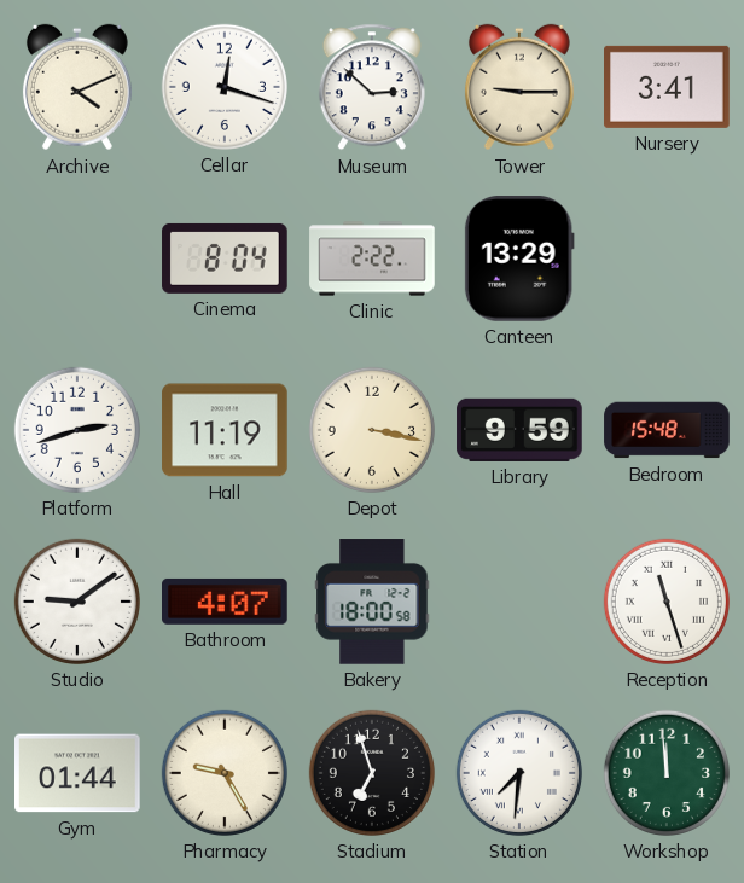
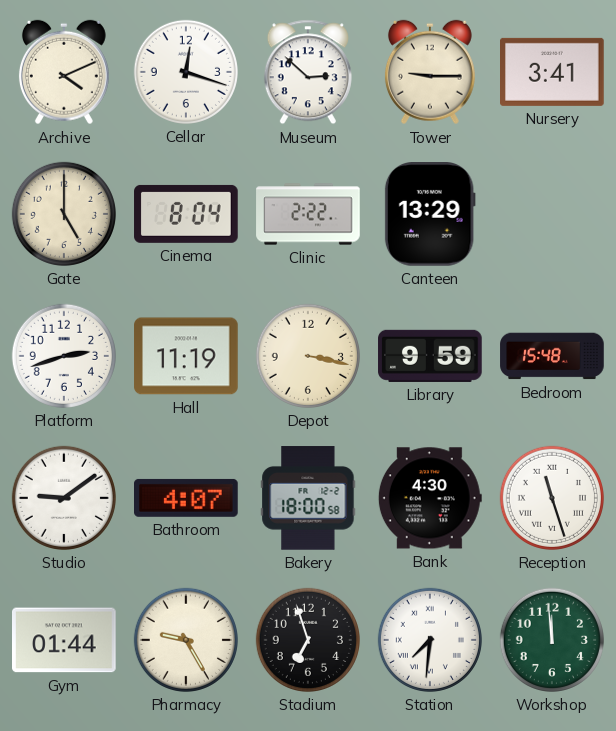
Gate: none -> 5:00 (64, 214)
Bank: none -> 4:30 (430, 498)
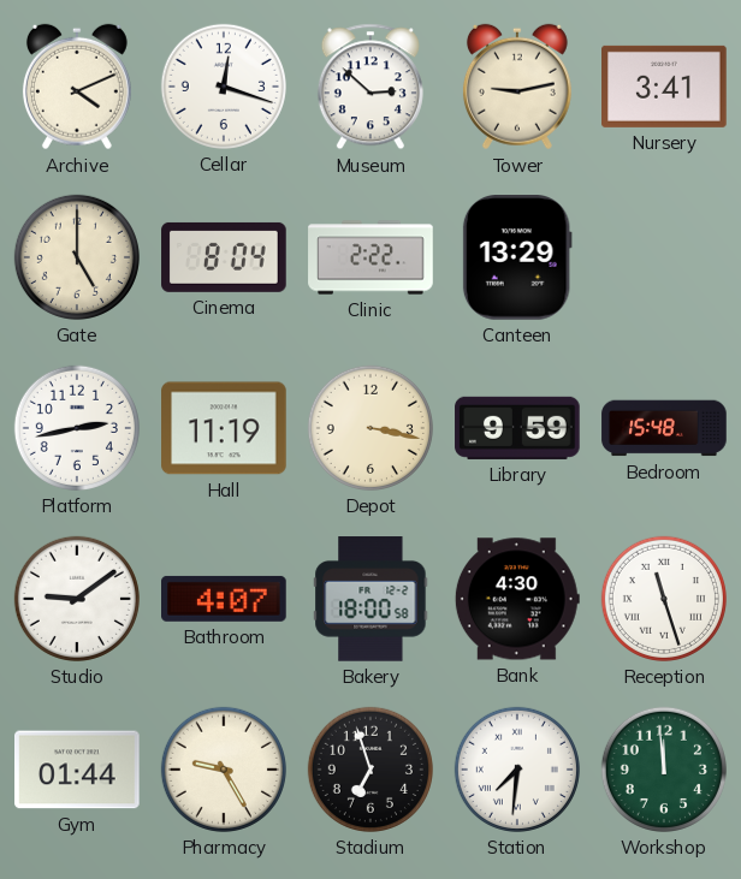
Tower: 9:15 -> 9:13 (517, 87)
Platform: 2:42 -> 2:43 (77, 428)
